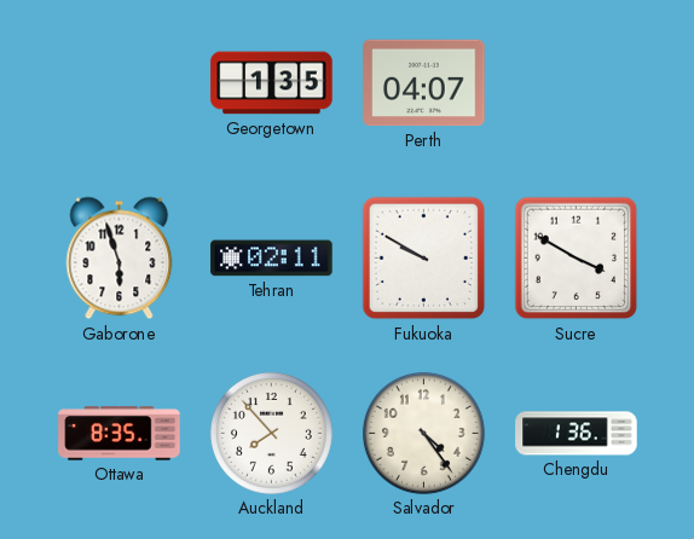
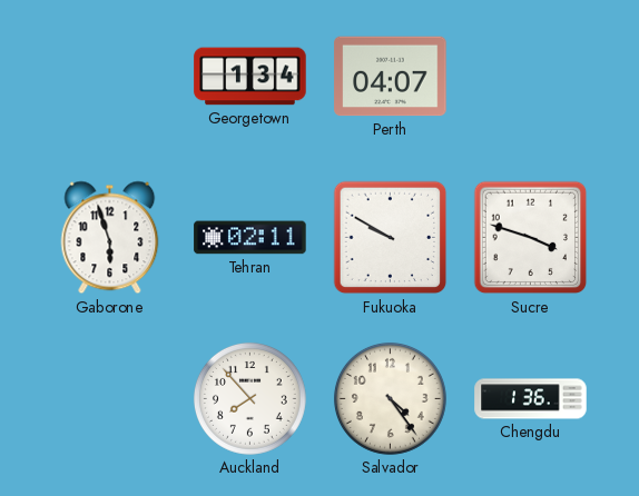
Georgetown: 1:35 -> 1:34 (250, 77)
Sucre: 3:50 -> 3:48 (531, 238)
Ottawa: 8:35 -> none (120, 434)
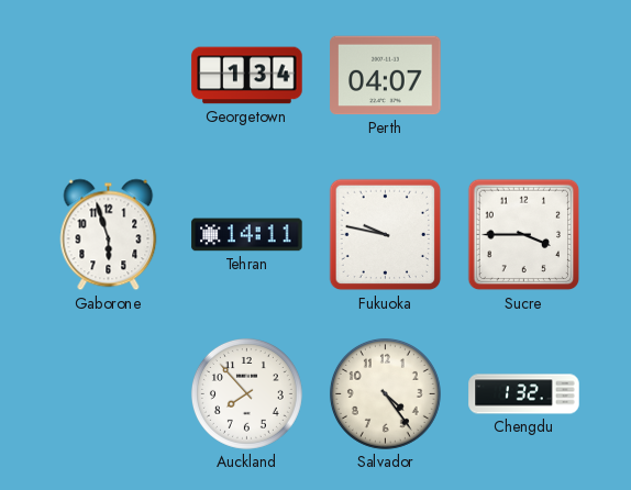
Tehran: 02:11 -> 14:11 (247, 235)
Fukuoka: 9:50 -> 9:47 (386, 235)
Sucre: 3:48 -> 3:45 (524, 235)
Chengdu: 1:36 -> 1:32 (524, 394)
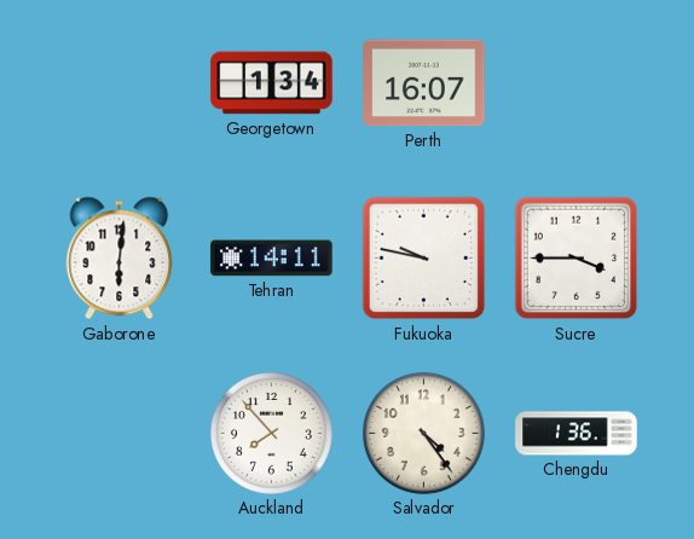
Perth: 04:07 -> 16:07 (424, 83)
Gaborone: 5:57 -> 6:01 (120, 259)
Chengdu: 1:32 -> 1:36 (577, 434)
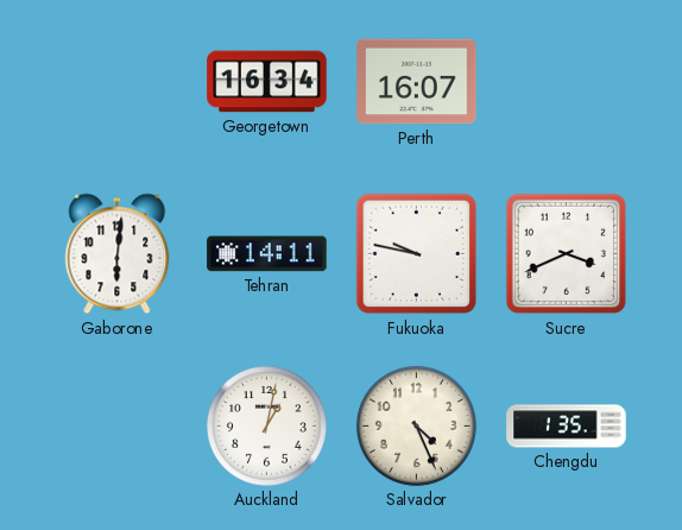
Georgetown: 1:34 -> 16:34 (267, 82)
Sucre: 3:45 -> 3:41 (567, 254)
Auckland: 7:53 -> 1:02 (266, 425)
Salvador: 4:24 -> 4:26 (416, 425)
Chengdu: 1:36 -> 1:35 (567, 427)
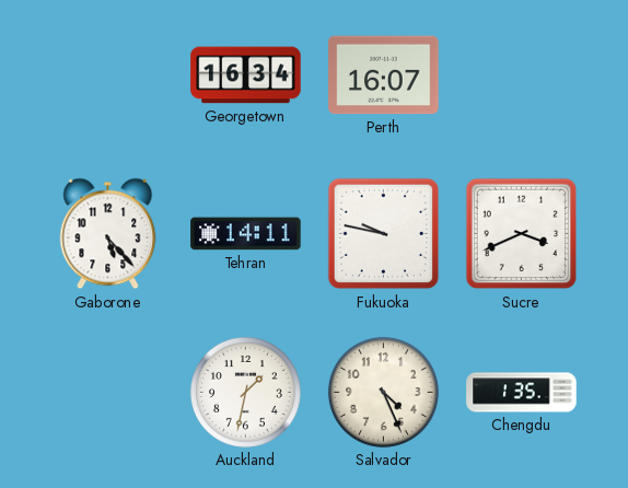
Gaborone: 6:01 -> 5:23 (108, 234)
Auckland: 1:02 -> 1:32 (245, 392)
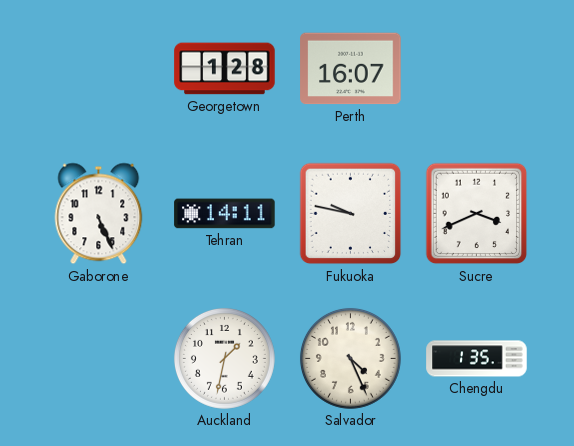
Georgetown: 16:34 -> 1:28 (225, 69)
Gaborone: 5:23 -> 5:26 (99, 214)
